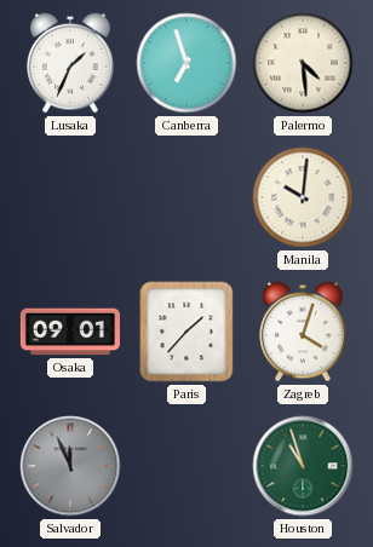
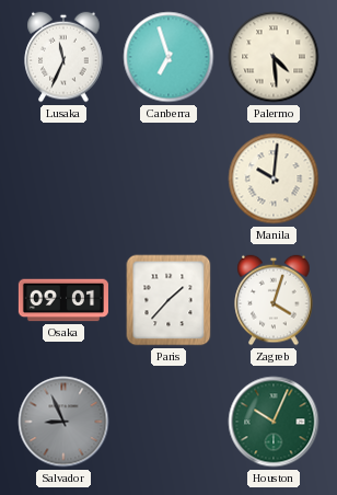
Lusaka: 1:34 -> 11:34 (63, 57)
Salvador: 11:56 -> 8:56 (63, 422)
Houston: 10:57 -> 10:04 (274, 422)
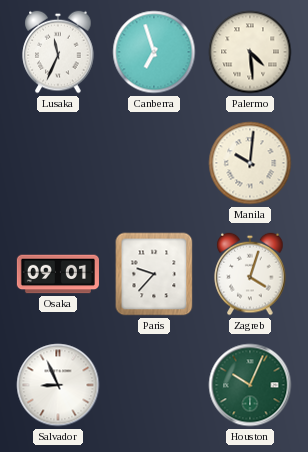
Paris: 1:37 -> 9:37 (154, 274)
Salvador dial: grey -> white (58, 385)
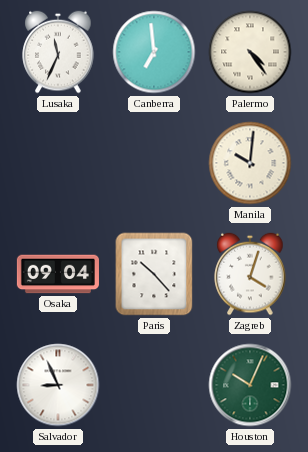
Canberra: 6:57 -> 6:59 (154, 52)
Palermo: 4:29 -> 4:24 (250, 52)
Osaka: 09:01 -> 09:04 (58, 274)
Paris: 9:37 -> 10:23 (154, 274)
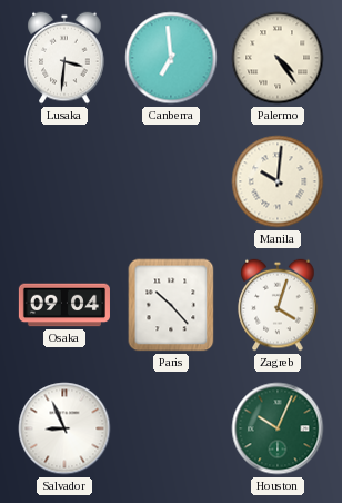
Lusaka: 11:34 -> 3:31 (64, 58)
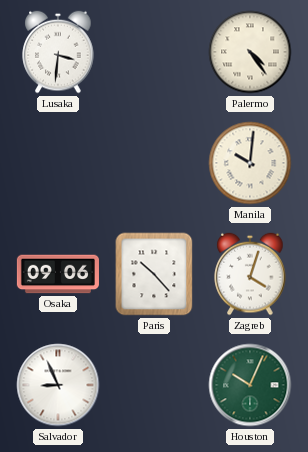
Canberra: 6:59 -> none (171, 58)
Osaka: 09:04 -> 09:06 (58, 274)
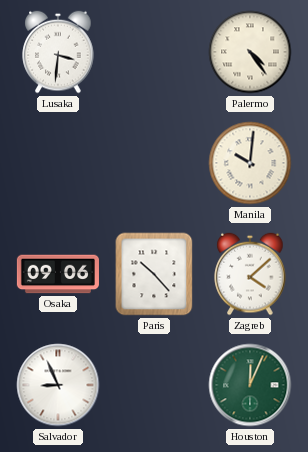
Zagreb: 4:03 -> 4:08 (250, 274)
Houston: 10:04 -> 12:04 (250, 385)
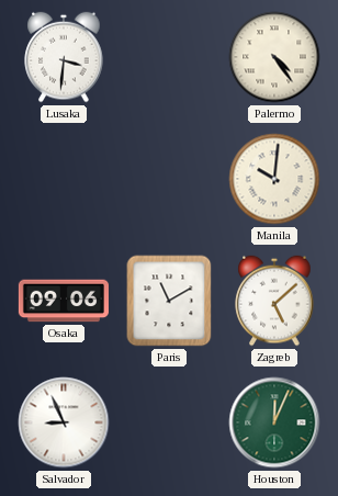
Paris: 10:23 -> 11:10 (169, 301)
Zagreb: 4:08 -> 5:08 (274, 301)
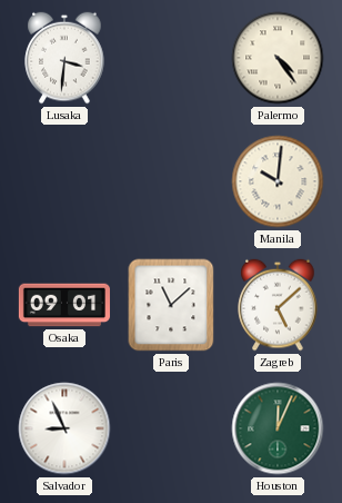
Osaka: 09:06 -> 09:01 (64, 305)
Paris: 11:10 -> 11:08 (171, 305)
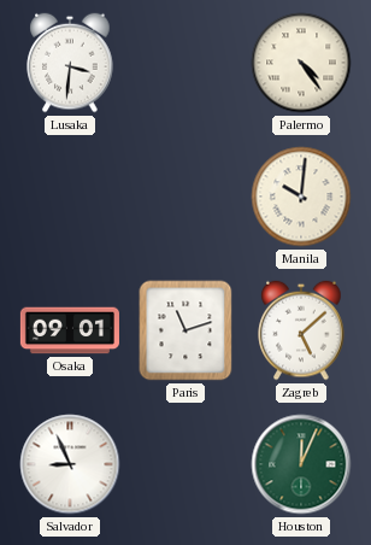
Paris: 11:08 -> 11:12 (185, 330)
